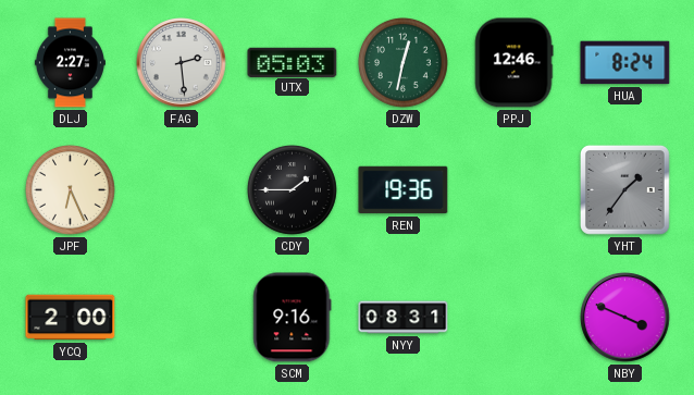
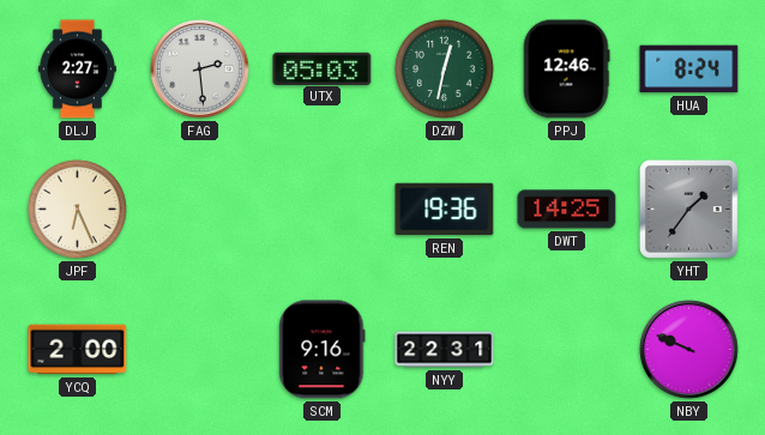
CDY: 1:45 -> none (292, 189)
DWT: none -> 14:25 (567, 210)
NYY: 08:31 -> 22:31 (445, 350)
NBY: 3:49 -> 9:49 (689, 350)
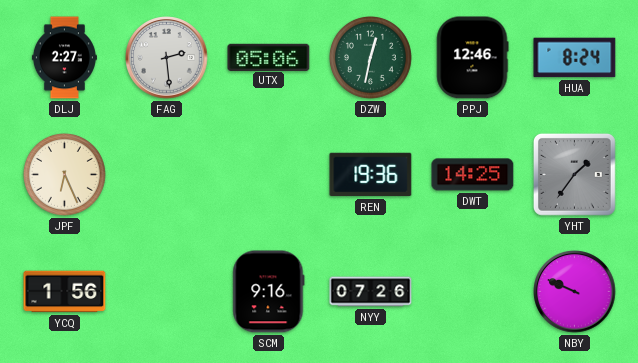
UTX: 05:03 -> 05:06 (269, 57)
YCQ: 2:00 -> 1:56 (65, 292)
NYY: 22:31 -> 07:26 (371, 292)
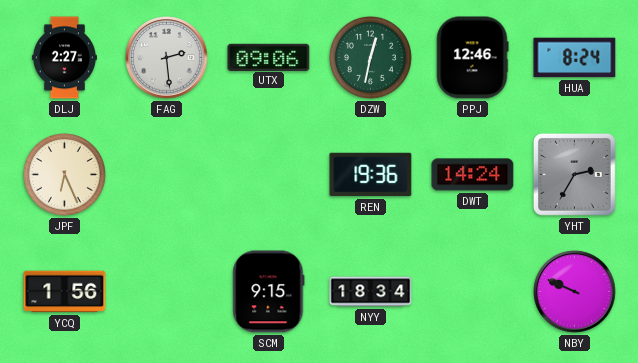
UTX: 05:06 -> 09:06 (269, 57)
DWT: 14:25 -> 14:24 (473, 175)
YHT: 1:36 -> 2:35 (574, 174)
SCM: 9:16 -> 9:15 (269, 292)
NYY: 07:26 -> 18:34 (371, 292)
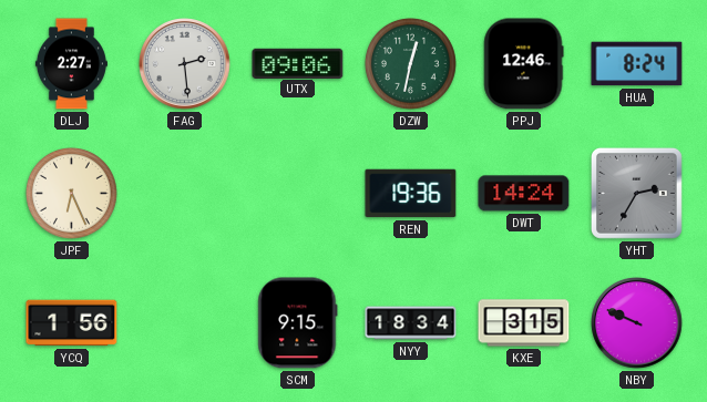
KXE: none -> 3:15 (524, 323)
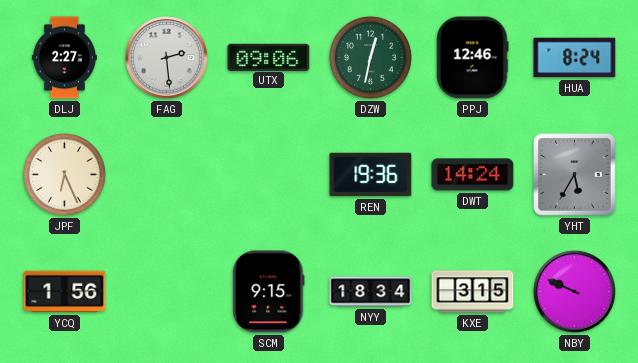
YHT: 2:35 -> 5:35 (574, 174)
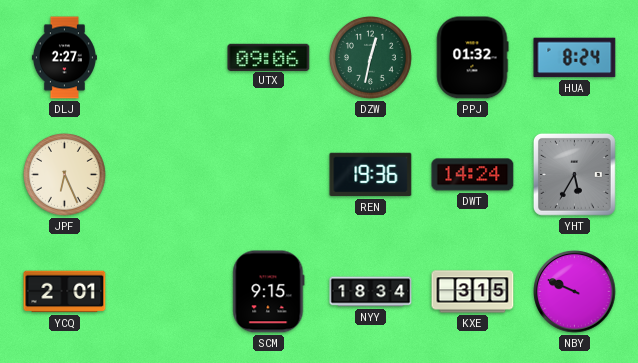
FAG: 2:29 -> none (167, 58)
PPJ: 12:46 -> 01:32 (472, 58)
YCQ: 1:56 -> 2:01 (65, 292)
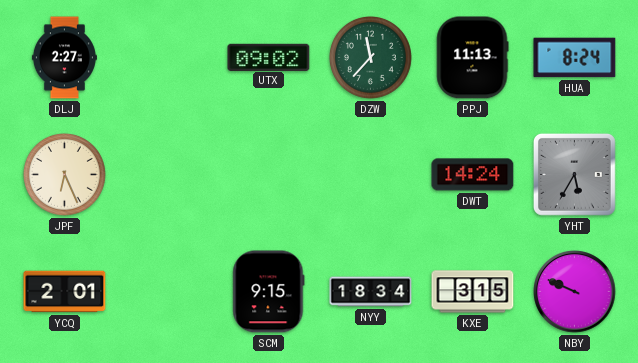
UTX: 09:06 -> 09:02 (269, 57)
DZW: 12:32 -> 11:37 (370, 57)
PPJ: 01:32 -> 11:13 (472, 58)
REN: 19:36 -> none (371, 175)
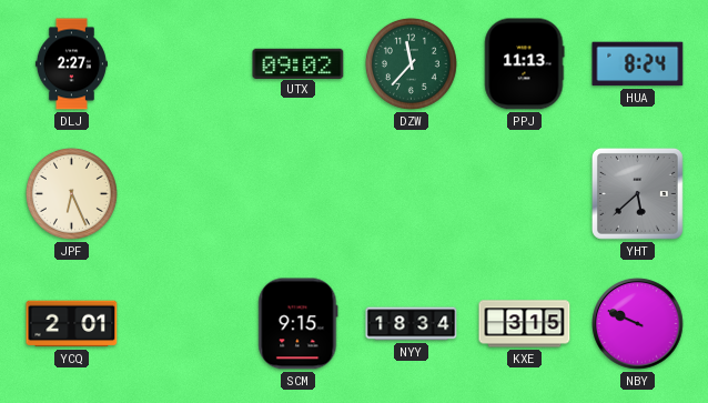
DWT: 14:24 -> none (473, 175)
YHT: 5:35 -> 5:38 (637, 193)
